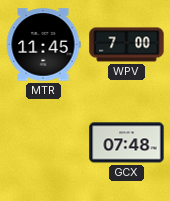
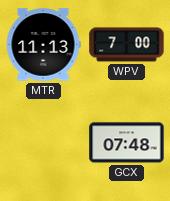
MTR: 11:45 -> 11:13 (43, 45)
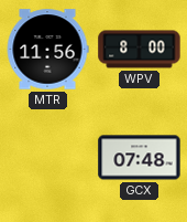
MTR: 11:13 -> 11:56 (47, 50)
WPV: 7:00 -> 8:00 (140, 50)
